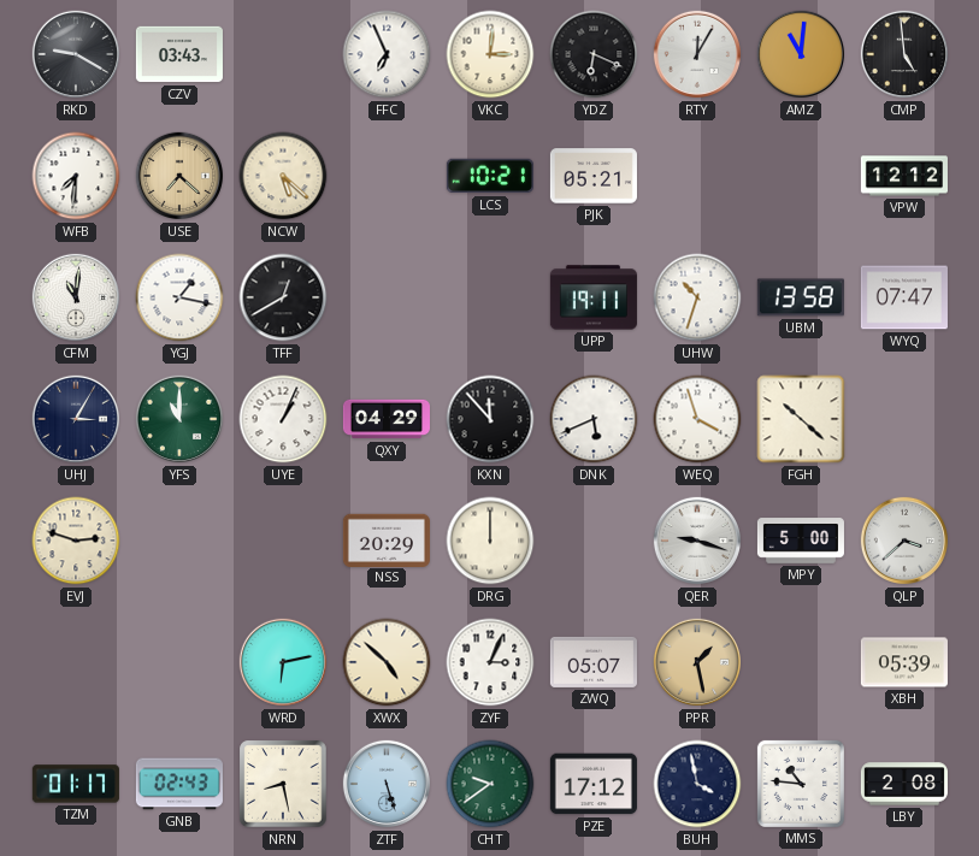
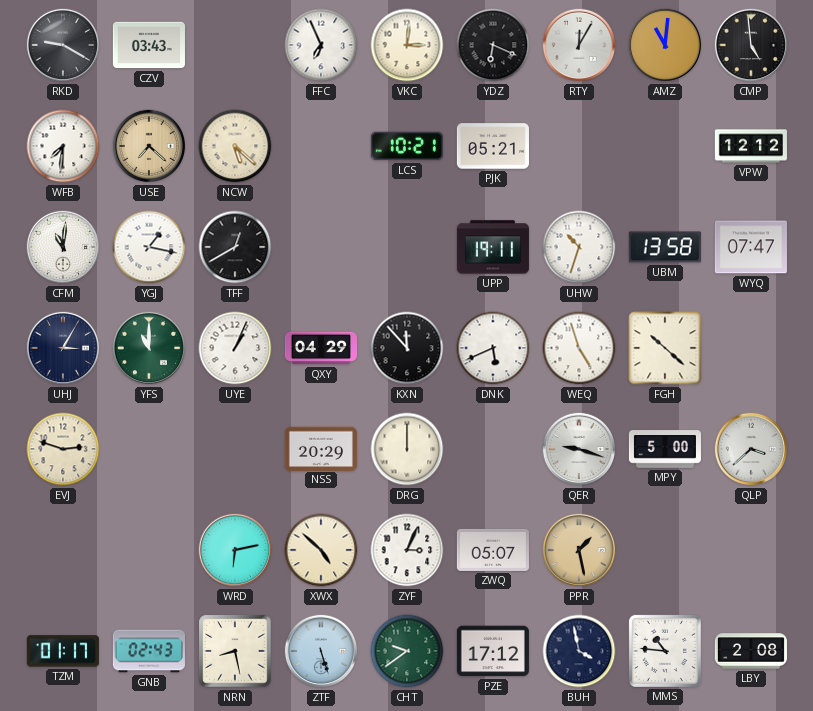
WEQ: 3:57 -> 4:57 (579, 348)
XBH: 05:39 -> none (904, 662)
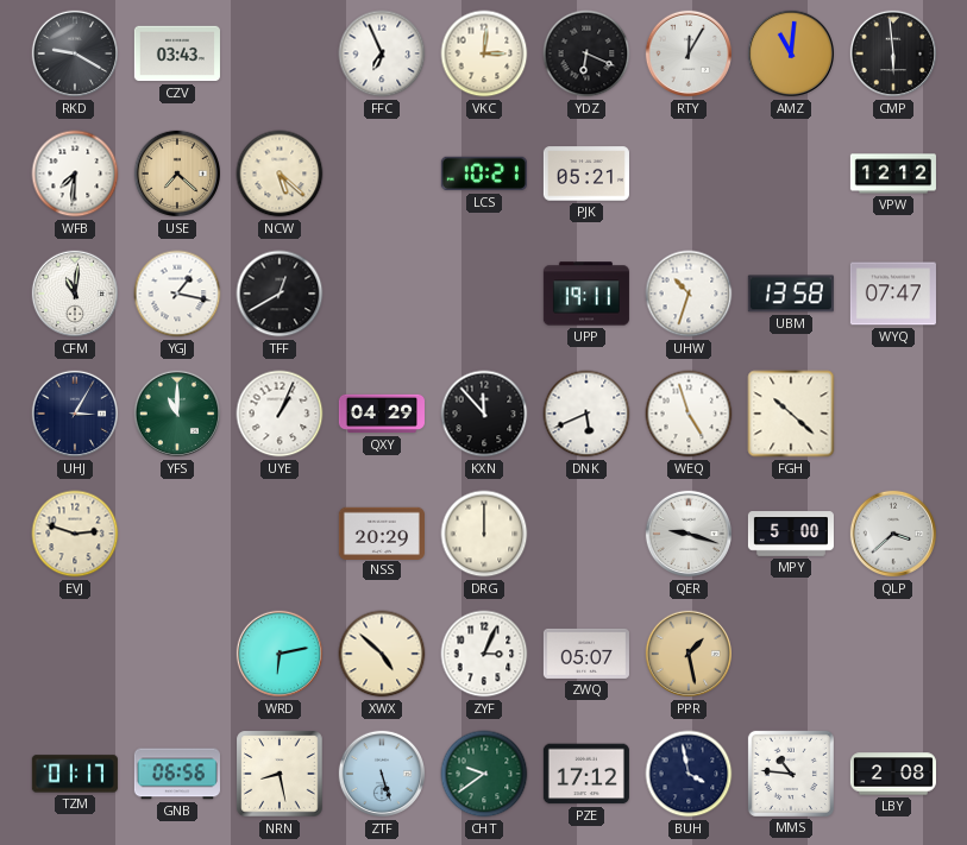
CMP: 4:59 -> 5:59 (893, 53)
GNB: 02:43 -> 06:56 (177, 774)
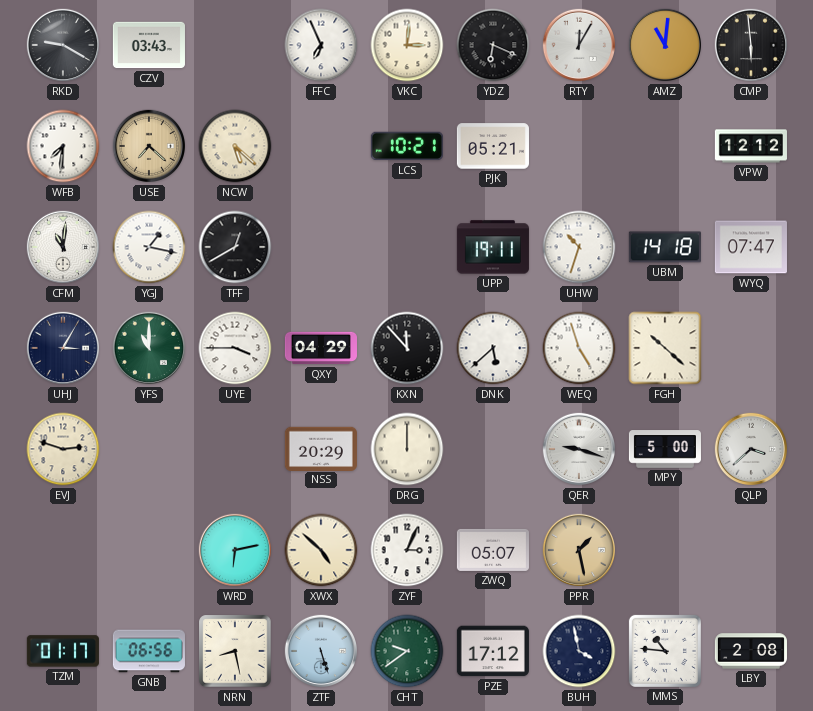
UBM: 13:58 -> 14:18 (665, 247)
UYE: 1:04 -> 3:45 (235, 348)
DNK: 5:41 -> 5:38 (493, 348)
